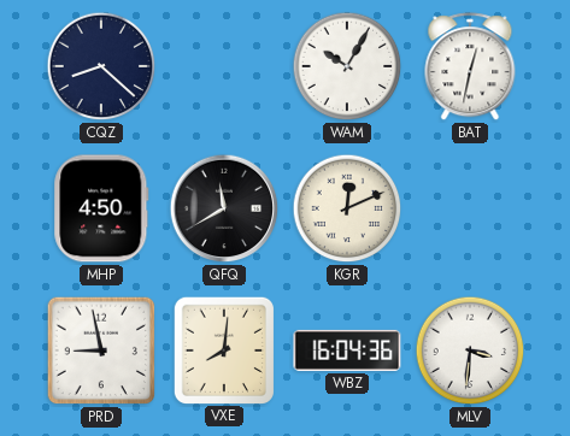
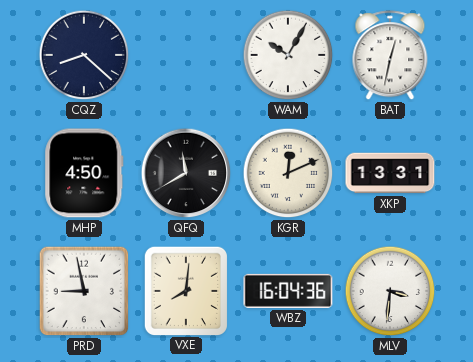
XKP: none -> 13:31 (390, 173)
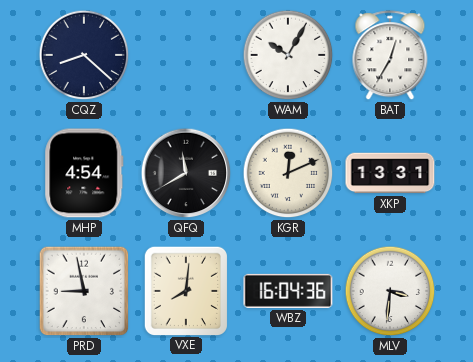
BAT: 12:32 -> 12:35 (390, 56)
MHP: 4:50 -> 4:54 (84, 173)
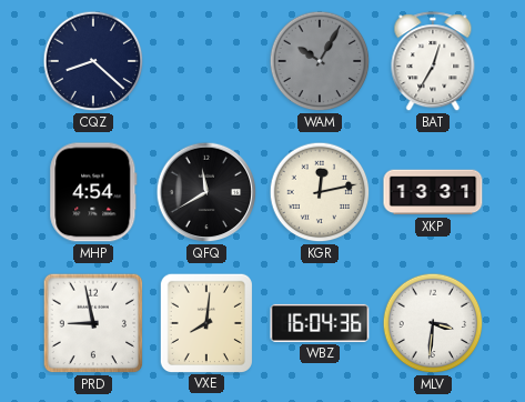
WAM dial: white -> grey (320, 61)
KGR: 12:11 -> 12:13 (320, 192)
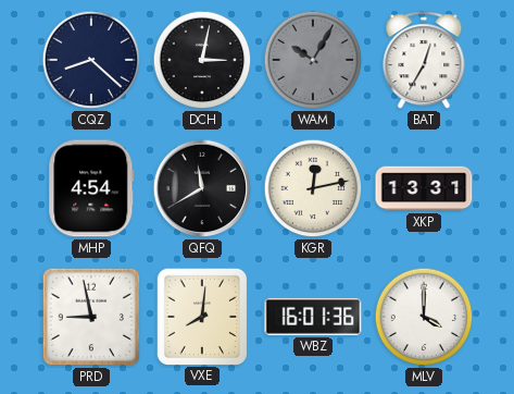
DCH: none -> 3:02 (202, 60)
WBZ: 16:04 -> 16:01 (313, 317)
MLV: 3:31 -> 4:00 (424, 317)
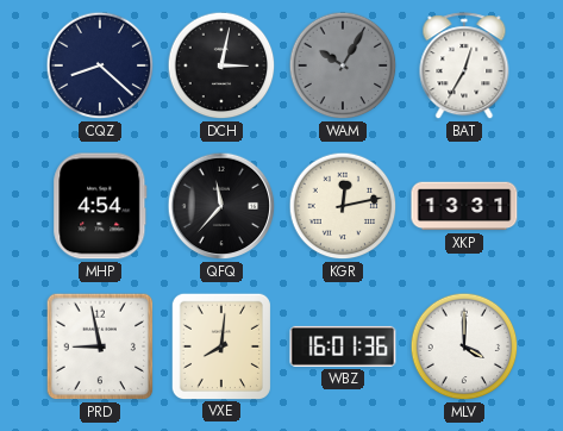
QFQ: 11:40 -> 11:37 (221, 206)
